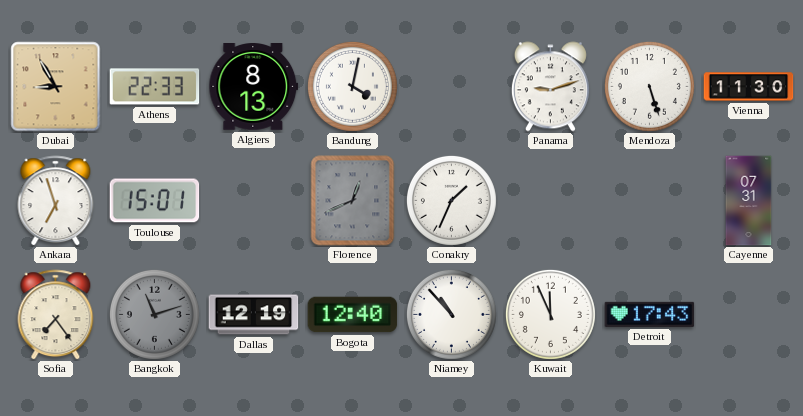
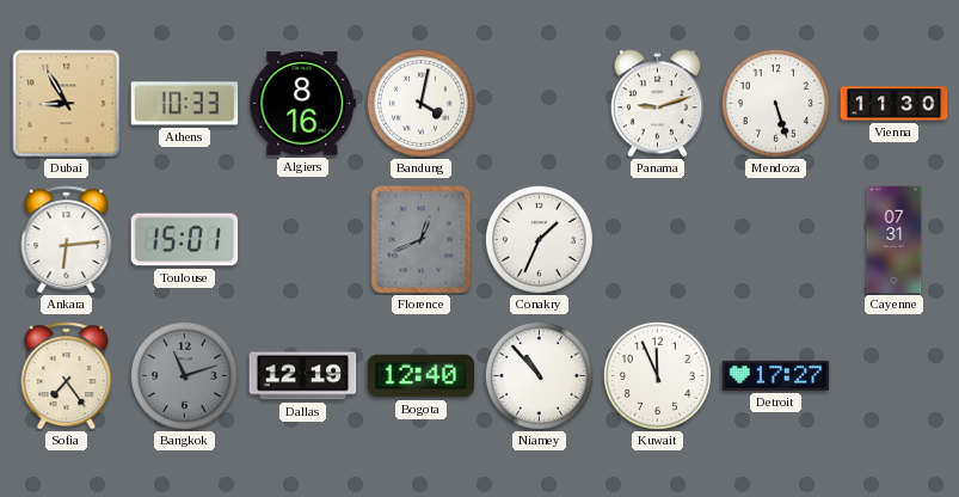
Athens: 22:33 -> 10:33 (185, 104)
Algiers: 8:13 -> 8:16 (303, 104)
Ankara: 6:57 -> 6:14 (67, 240)
Detroit: 17:43 -> 17:27 (776, 375)
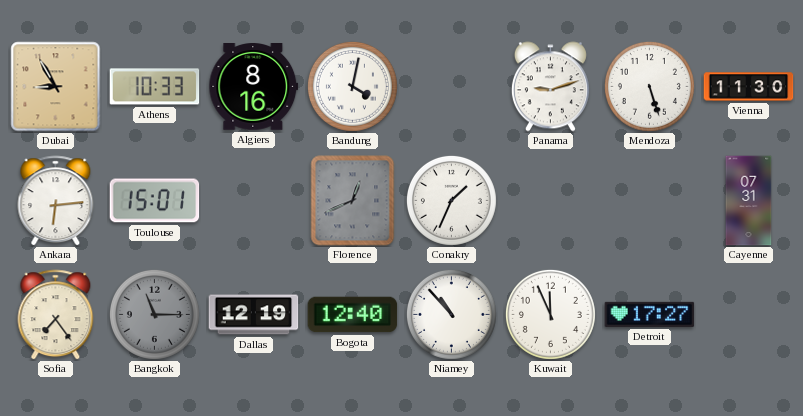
Bangkok: 11:12 -> 11:15 (154, 314)
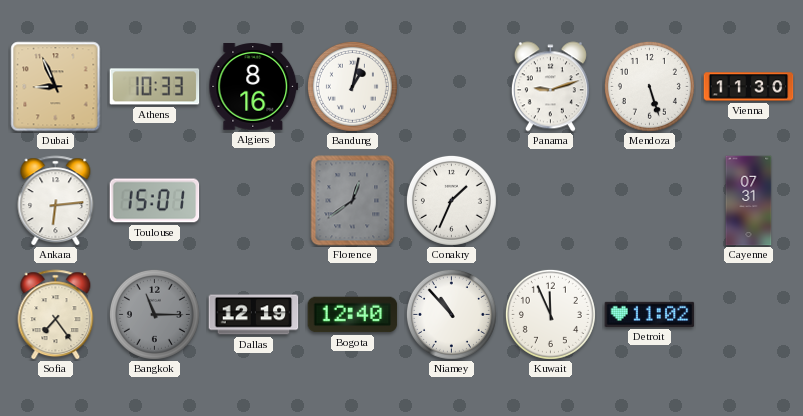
Dubai: 8:55 -> 8:56 (56, 87)
Bandung: 4:02 -> 1:02 (352, 86)
Florence: 12:41 -> 12:39 (353, 201)
Detroit: 17:27 -> 11:02 (650, 314)
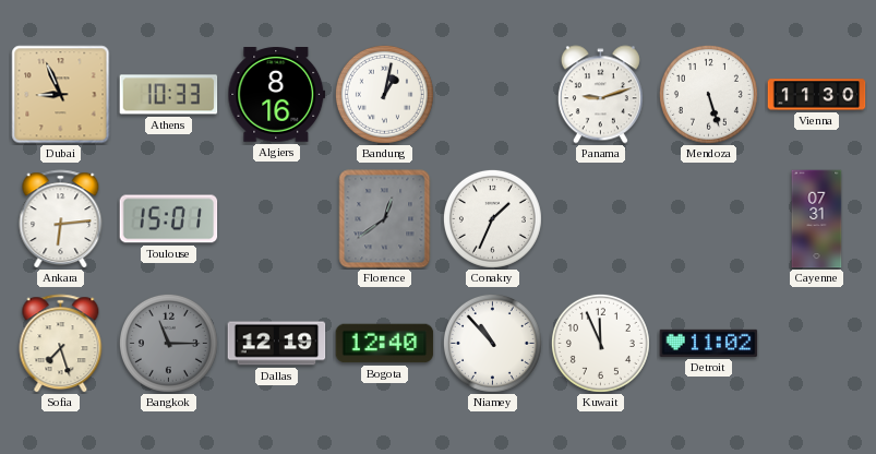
Sofia: 7:24 -> 7:27 (61, 344)
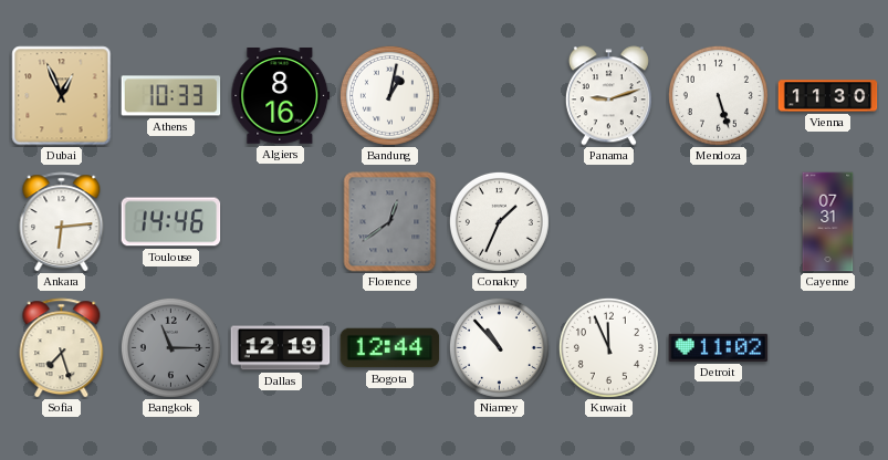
Dubai: 8:56 -> 12:56 (62, 96)
Toulouse: 15:01 -> 14:46 (171, 222)
Bogota: 12:40 -> 12:44 (390, 348)
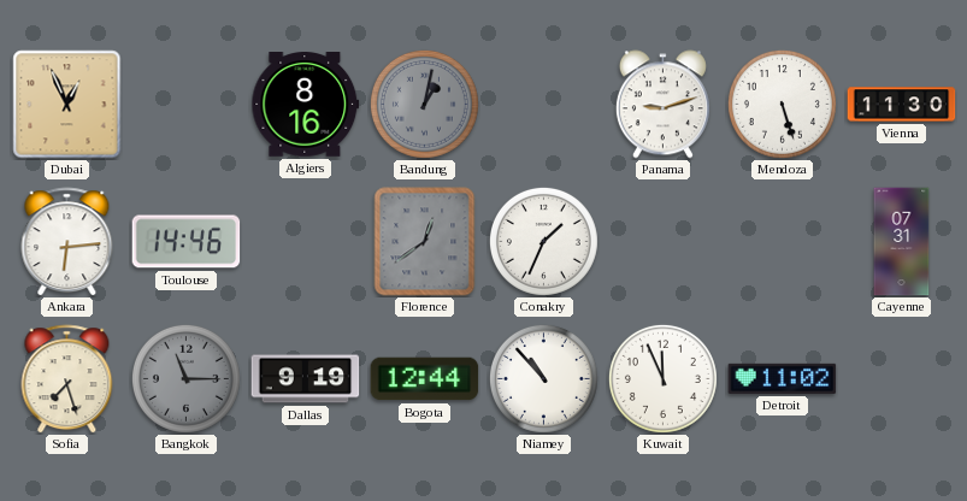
Athens: 10:33 -> none (171, 96)
Bandung dial: white -> grey (424, 104)
Dallas: 12:19 -> 9:19 (306, 379)
